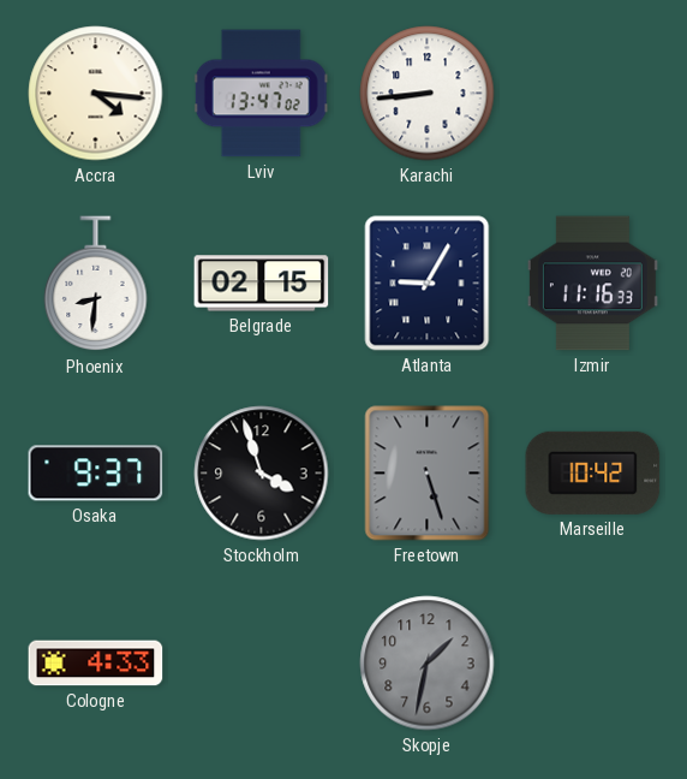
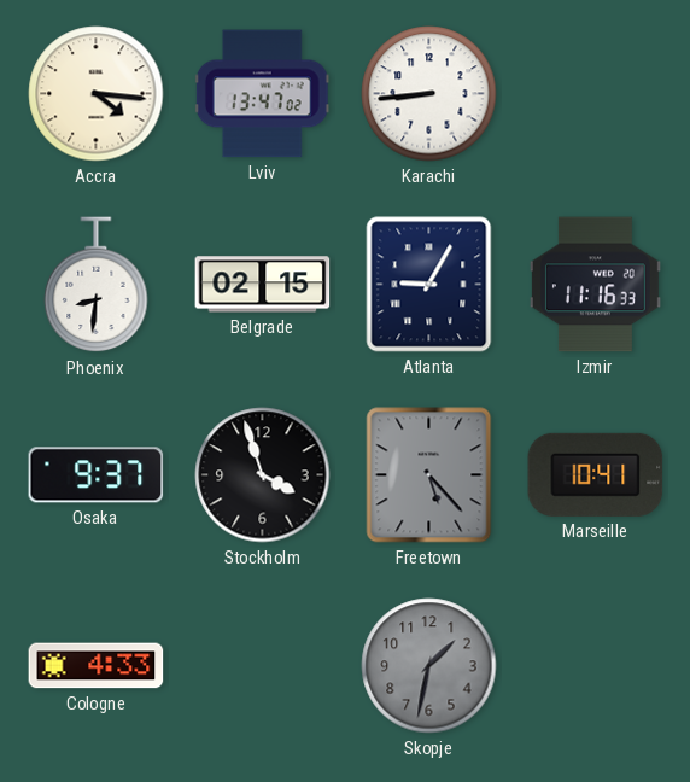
Freetown: 5:27 -> 5:23 (429, 475)
Marseille: 10:42 -> 10:41 (596, 474)
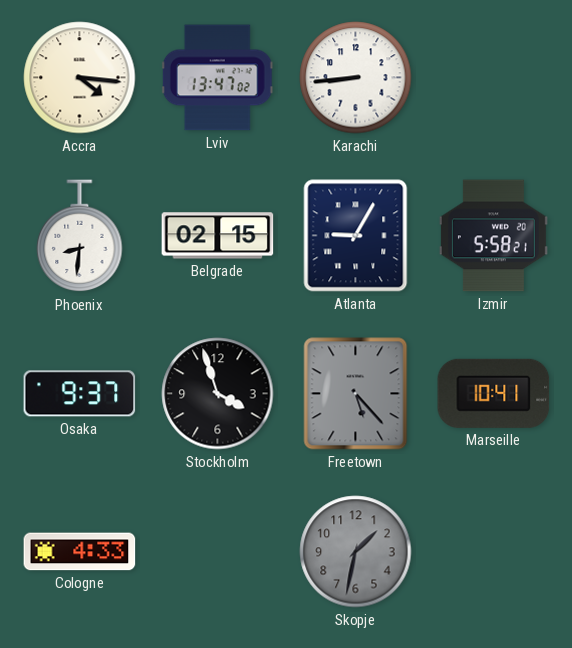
Izmir: 11:16 -> 5:58 (493, 236)
